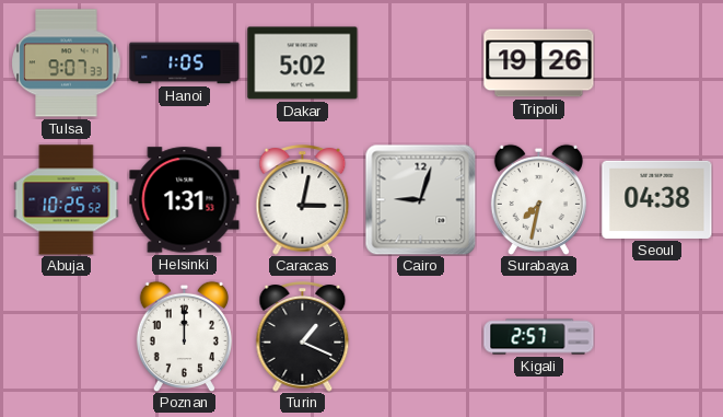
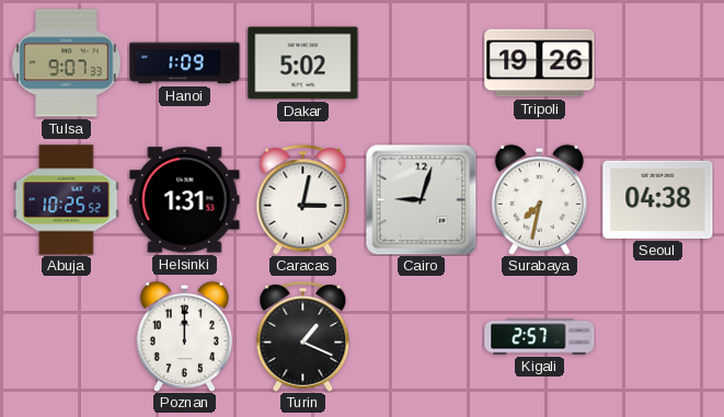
Hanoi: 1:05 -> 1:09 (185, 63)
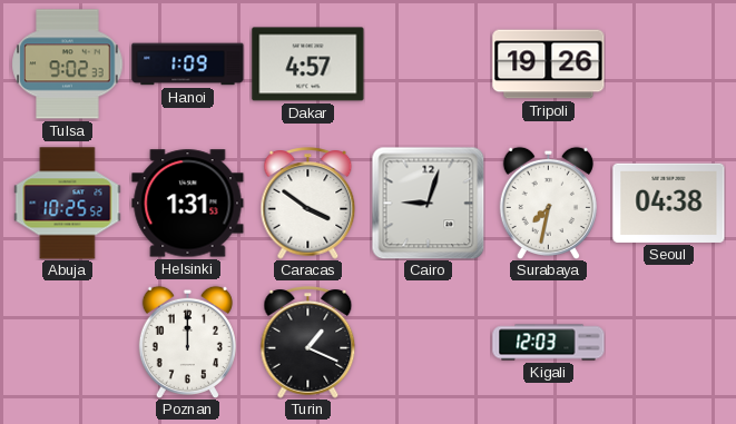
Tulsa: 9:07 -> 9:02 (68, 65)
Dakar: 5:02 -> 4:57 (308, 65)
Caracas: 3:02 -> 3:51 (308, 204)
Kigali: 2:57 -> 12:03 (549, 343)
